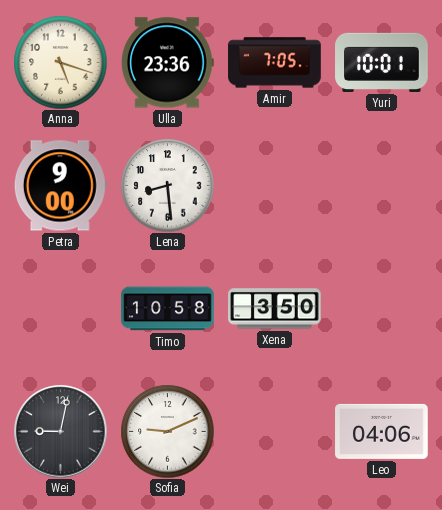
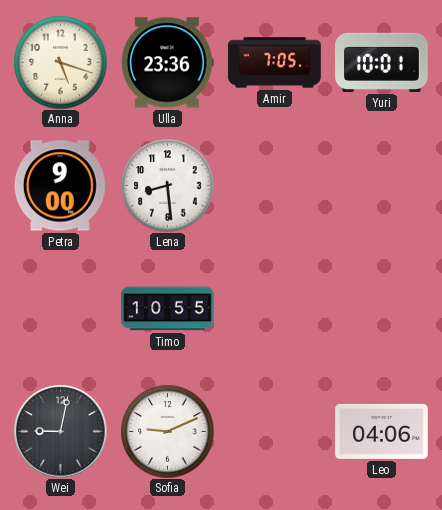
Timo: 10:58 -> 10:55 (168, 309)
Xena: 3:50 -> none (275, 309)
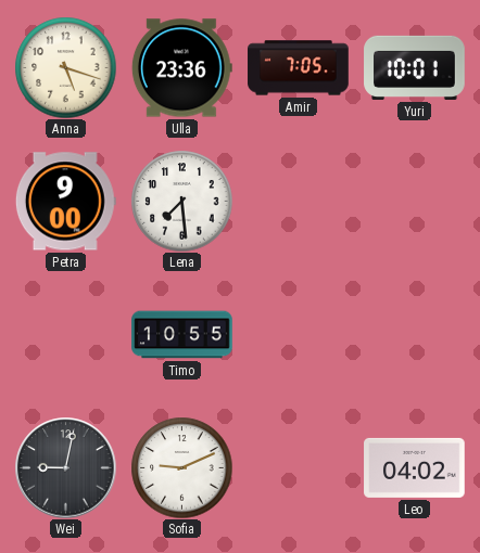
Lena: 8:29 -> 7:29 (181, 201)
Leo: 04:06 -> 04:02 (415, 467)
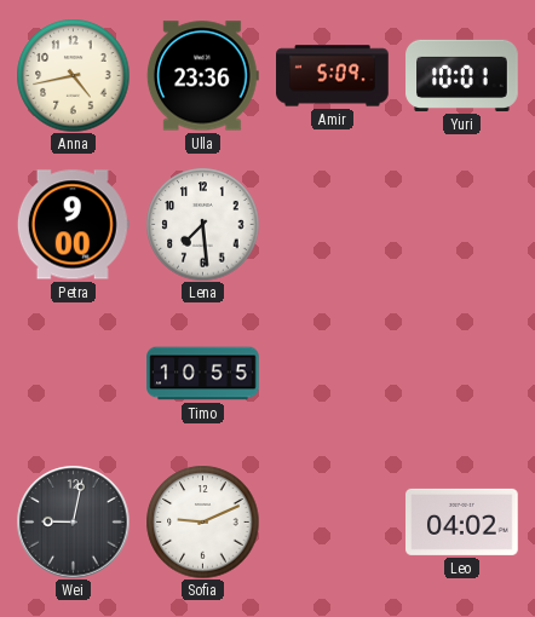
Anna: 5:18 -> 4:43 (73, 75)
Amir: 7:05 -> 5:09 (333, 76)
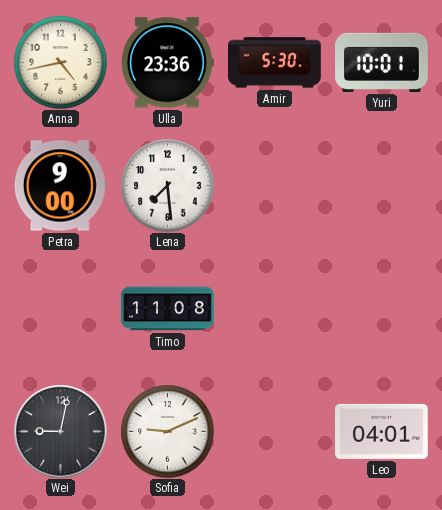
Amir: 5:09 -> 5:30 (275, 63)
Timo: 10:55 -> 11:08 (168, 309)
Leo: 04:02 -> 04:01 (382, 431)
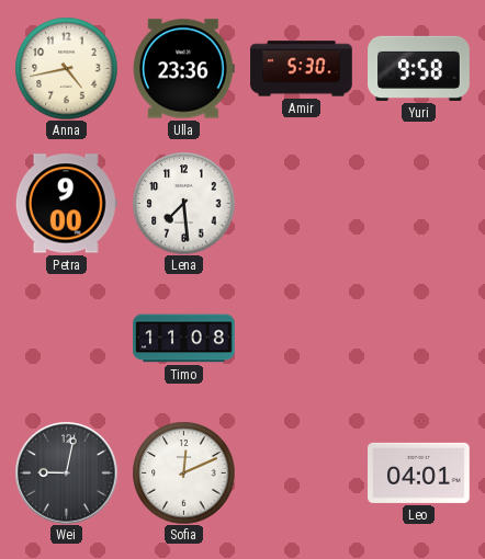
Yuri: 10:01 -> 9:58 (419, 68)
Sofia: 9:11 -> 12:11 (183, 472)
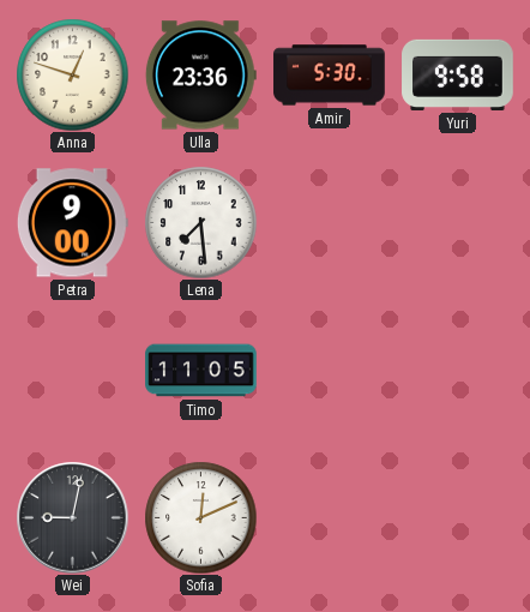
Anna: 4:43 -> 12:48 (72, 74)
Timo: 11:08 -> 11:05 (201, 371)
Leo: 04:01 -> none (419, 472)
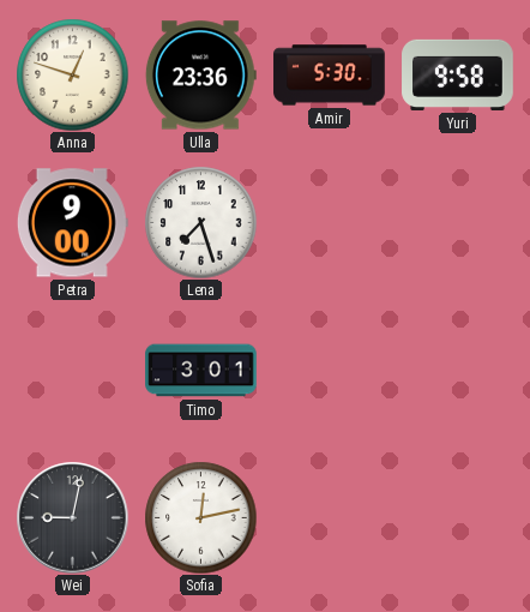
Lena: 7:29 -> 7:27 (200, 222)
Timo: 11:05 -> 3:01 (201, 371)
Sofia: 12:11 -> 12:13 (200, 517)
